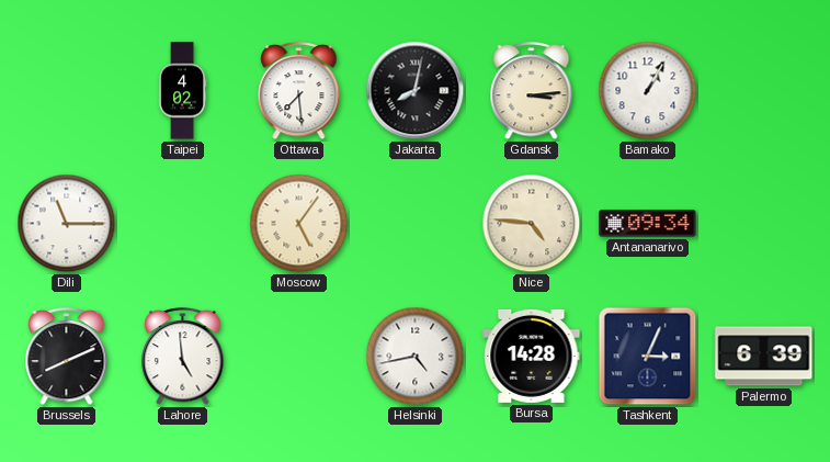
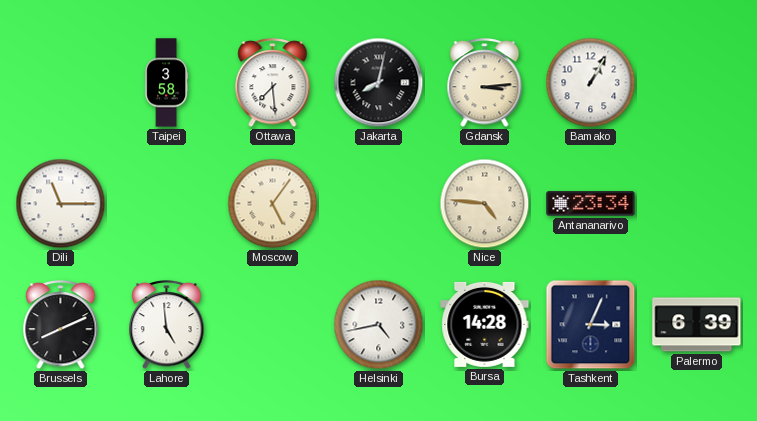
Taipei: 4:02 -> 3:58 (167, 83)
Antananarivo: 09:34 -> 23:34 (591, 204)
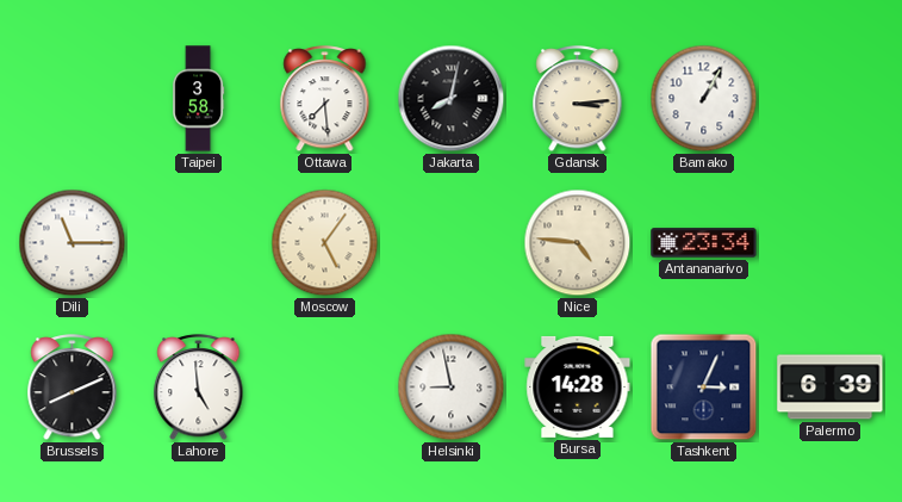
Helsinki: 4:43 -> 8:58 (452, 388)
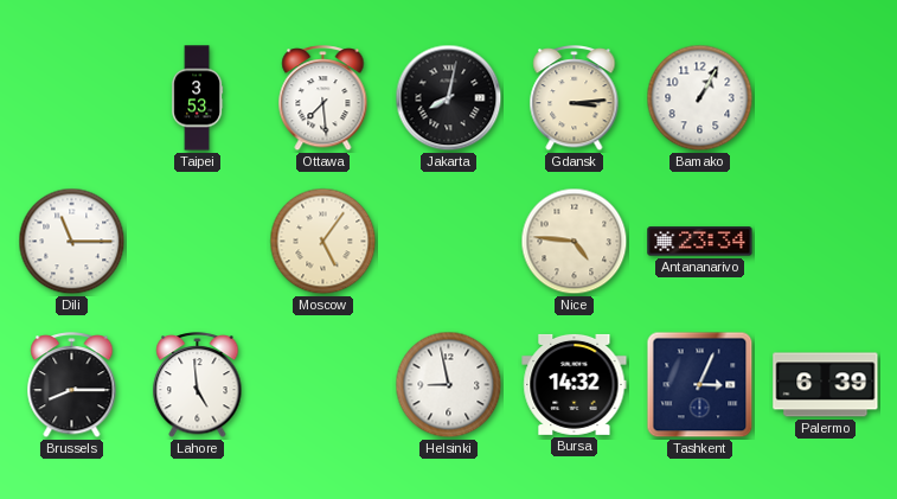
Taipei: 3:58 -> 3:53 (198, 98)
Brussels: 8:11 -> 8:15 (72, 386)
Bursa: 14:28 -> 14:32 (575, 384)
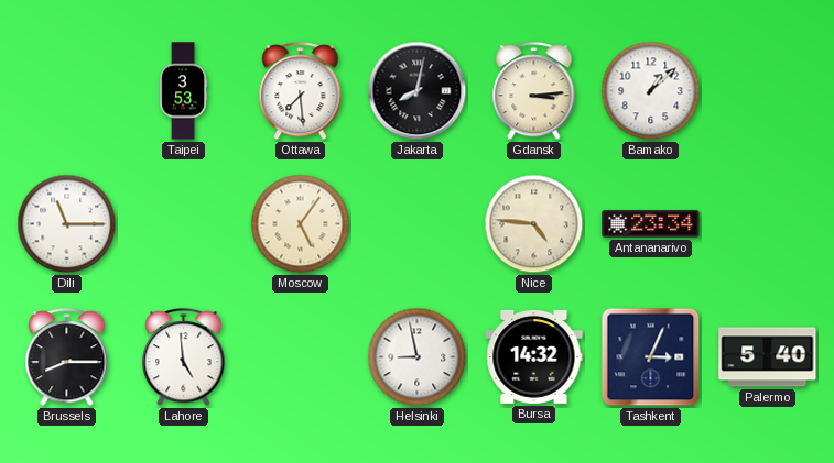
Bamako: 1:05 -> 1:08 (651, 91)
Palermo: 6:39 -> 5:40 (768, 357)
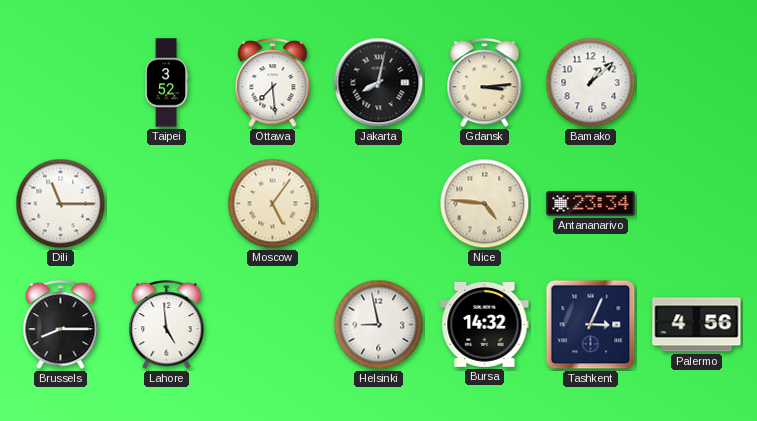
Taipei: 3:53 -> 3:52 (167, 83)
Palermo: 5:40 -> 4:56 (697, 325)
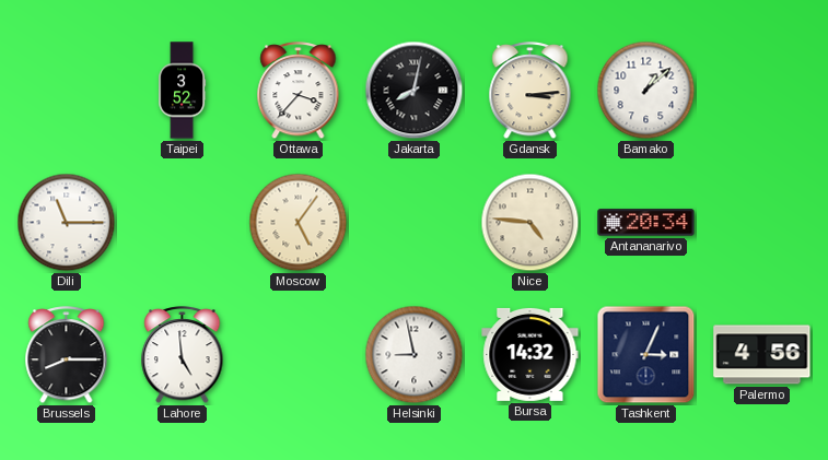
Ottawa: 7:29 -> 3:37 (299, 92)
Antananarivo: 23:34 -> 20:34 (646, 223)
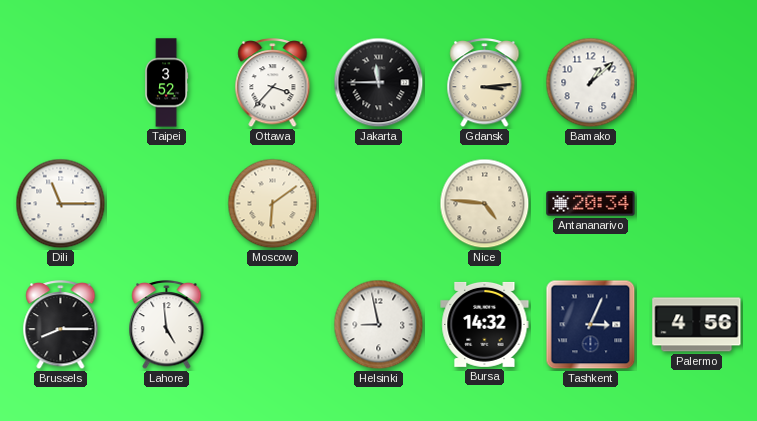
Jakarta: 8:02 -> 11:45 (379, 83)
Moscow: 5:06 -> 6:09 (273, 204)
